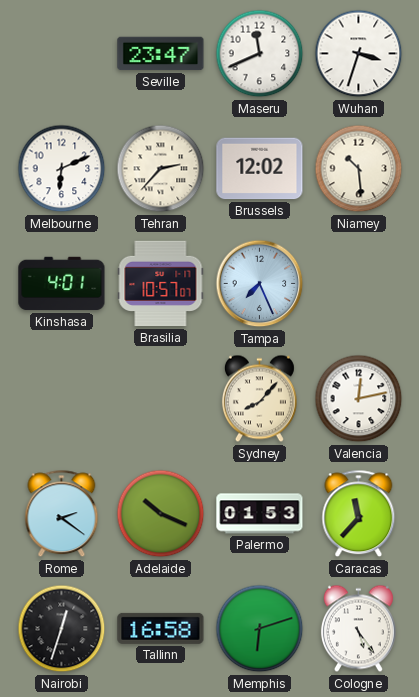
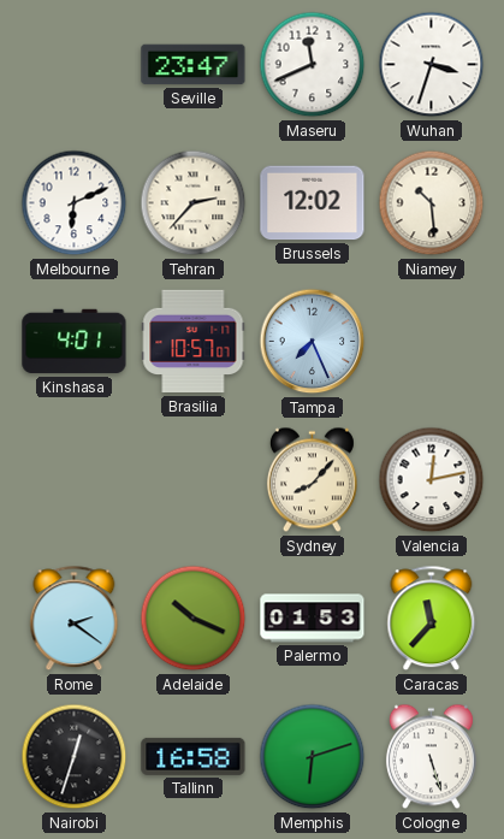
Cologne: 5:24 -> 5:27 (431, 757)
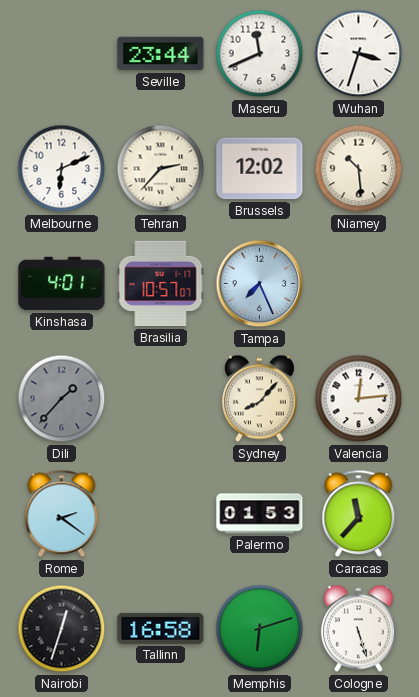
Seville: 23:47 -> 23:44 (161, 54)
Dili: none -> 1:37 (62, 399)
Valencia: 12:13 -> 12:14 (359, 399)
Adelaide: 10:19 -> none (194, 619)
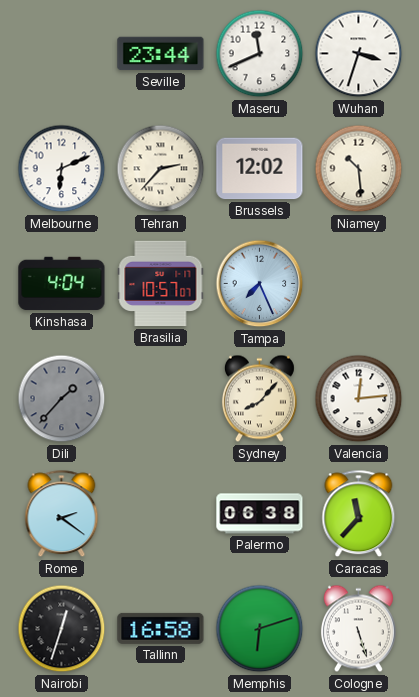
Kinshasa: 4:01 -> 4:04 (62, 284)
Palermo: 01:53 -> 06:38 (260, 514)
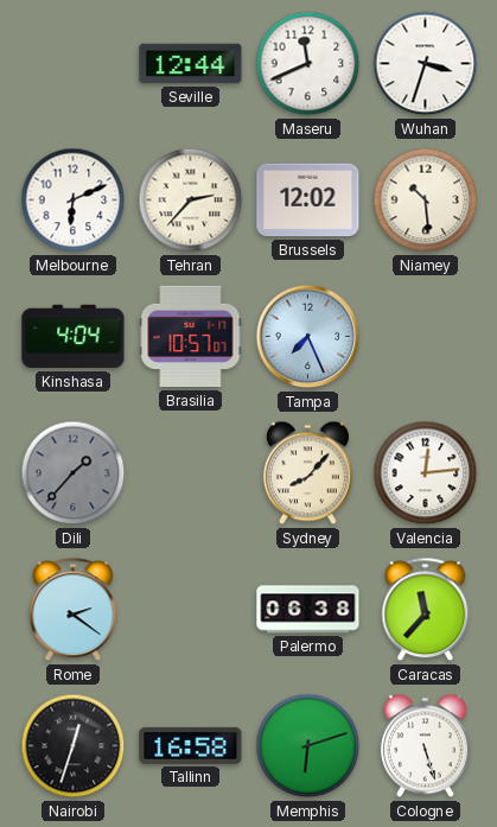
Seville: 23:44 -> 12:44 (191, 64)
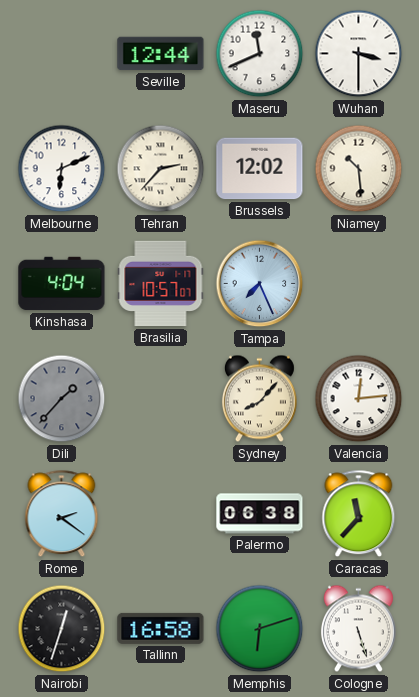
Wuhan: 3:33 -> 3:30 (359, 54)
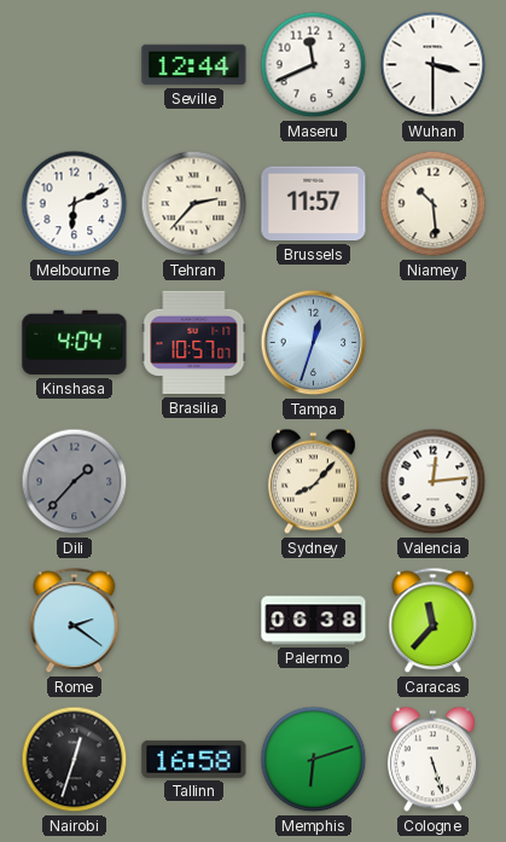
Brussels: 12:02 -> 11:57 (314, 204)
Tampa: 7:26 -> 12:33 (314, 343)
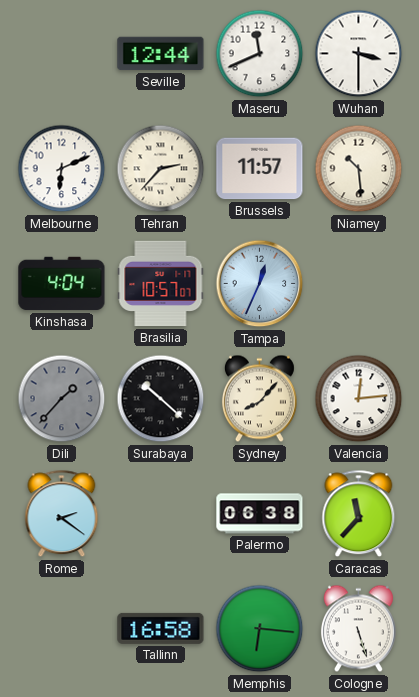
Tampa: 12:33 -> 12:34 (260, 284)
Surabaya: none -> 10:22 (161, 399)
Nairobi: 12:33 -> none (75, 760)
Memphis: 6:12 -> 6:16 (260, 629)
